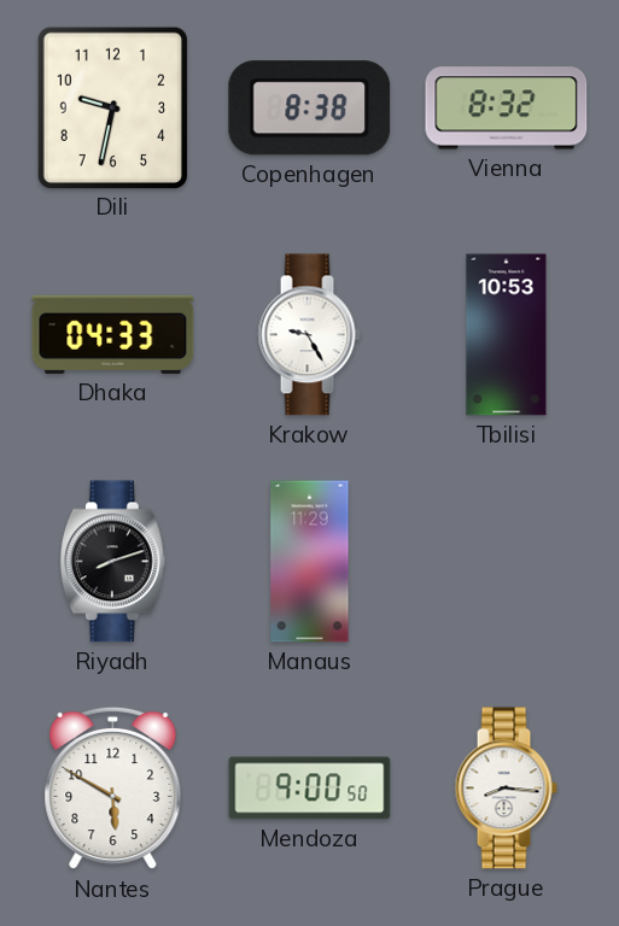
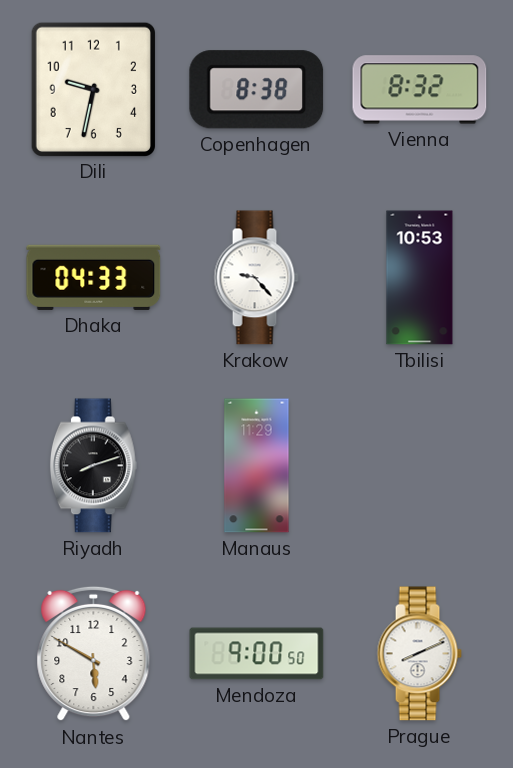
Krakow: 9:25 -> 9:23 (256, 278)
Prague: 8:16 -> 8:11 (419, 654)
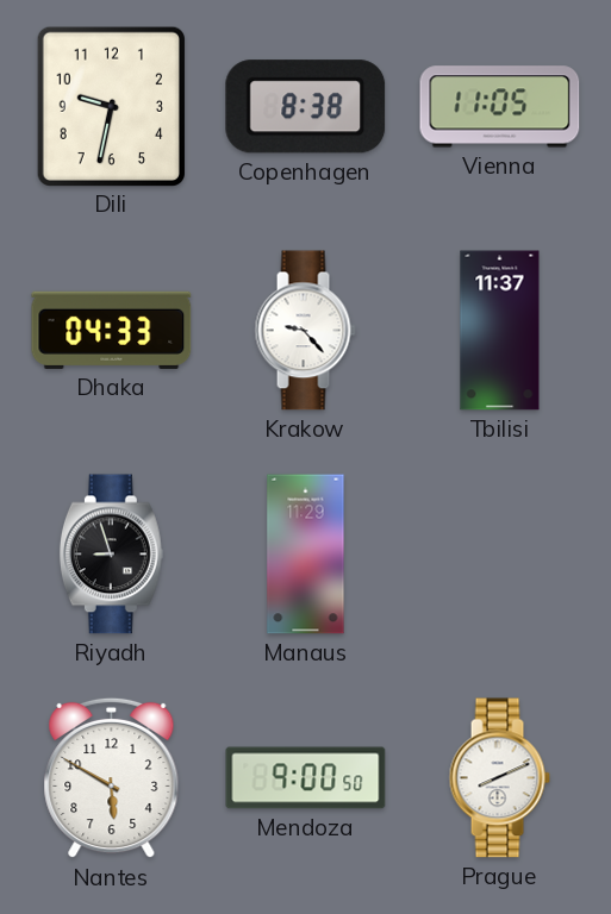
Vienna: 8:32 -> 11:05 (500, 107)
Tbilisi: 10:53 -> 11:37 (500, 331)
Riyadh: 8:12 -> 8:57 (111, 555)
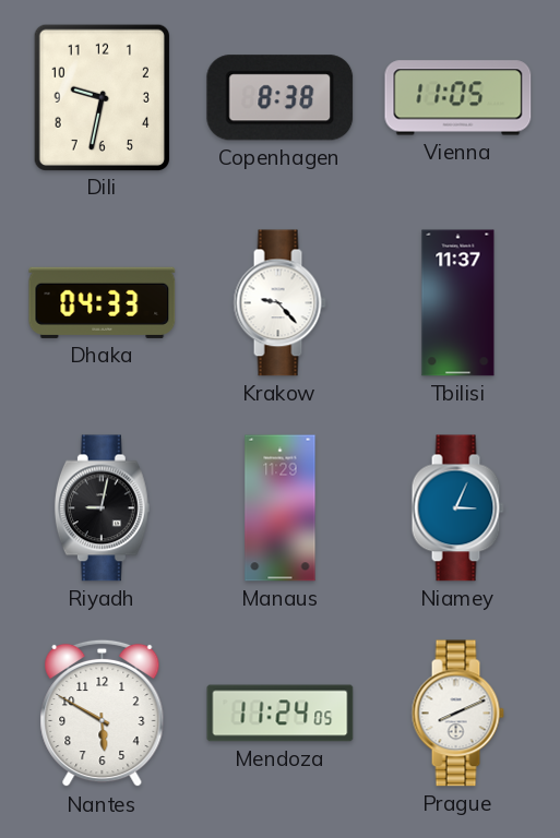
Riyadh: 8:57 -> 9:02 (102, 508)
Niamey: none -> 3:04 (457, 508)
Mendoza: 9:00 -> 11:24 (281, 714)
